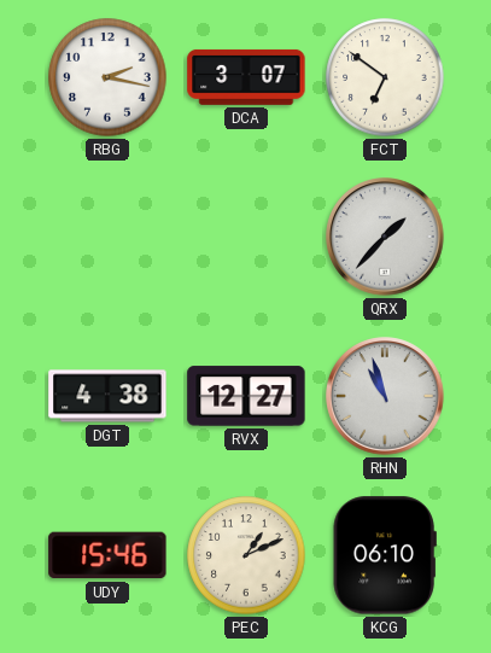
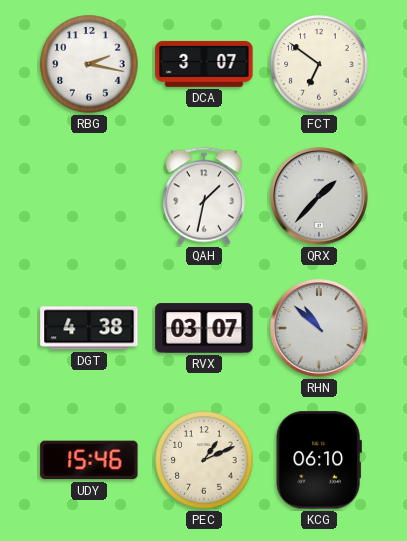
QAH: none -> 1:32 (204, 196)
RVX: 12:27 -> 03:07 (204, 328)
RHN: 10:57 -> 10:52 (319, 328)
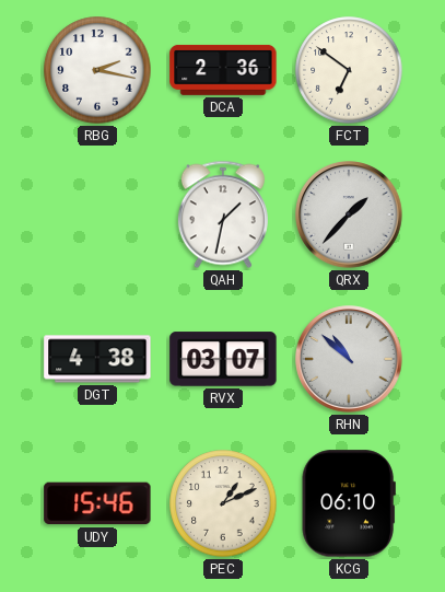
DCA: 3:07 -> 2:36 (223, 70)
